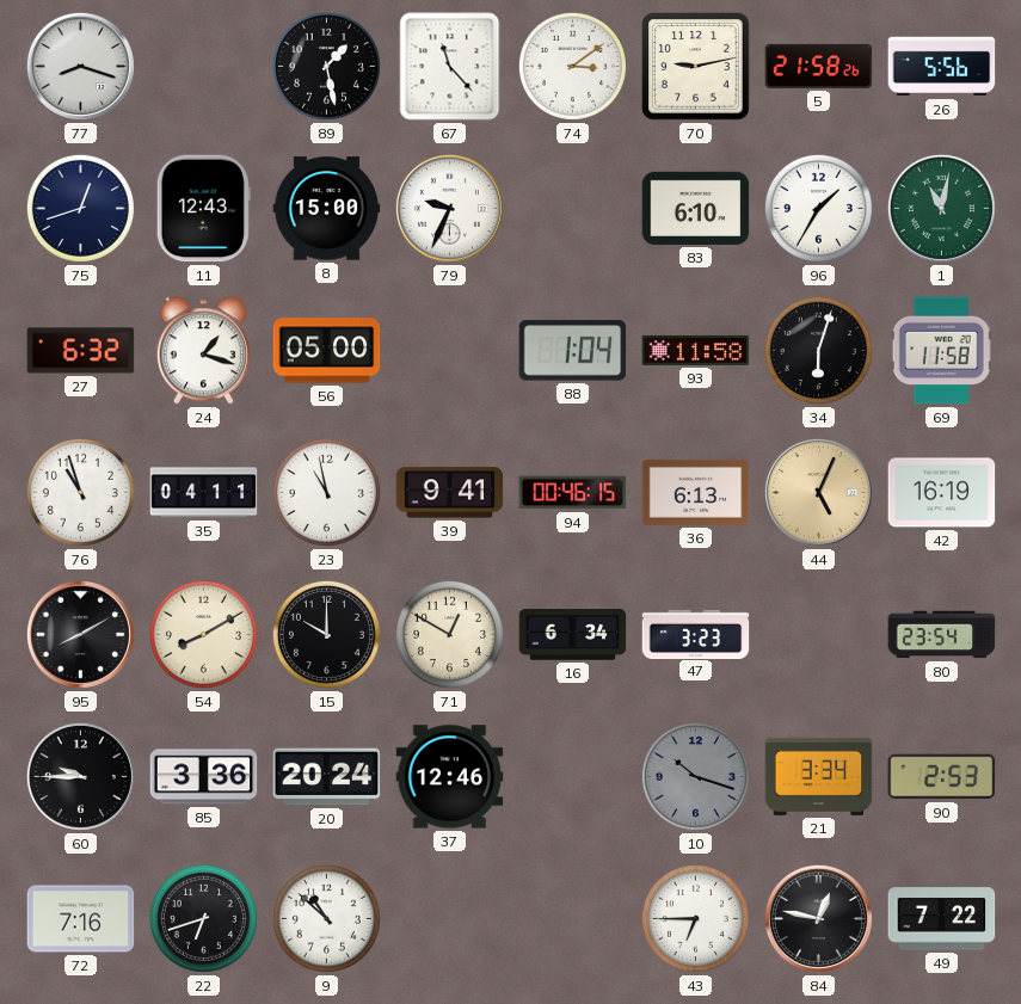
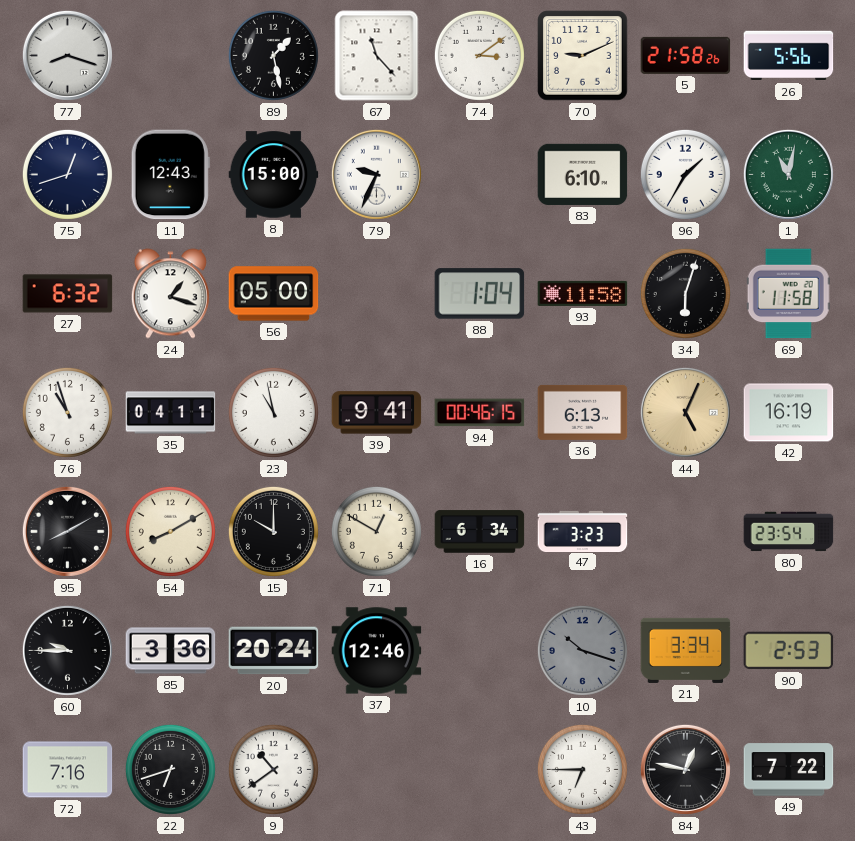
70: 9:13 -> 9:11 (583, 56)
9: 10:52 -> 10:39 (273, 769)
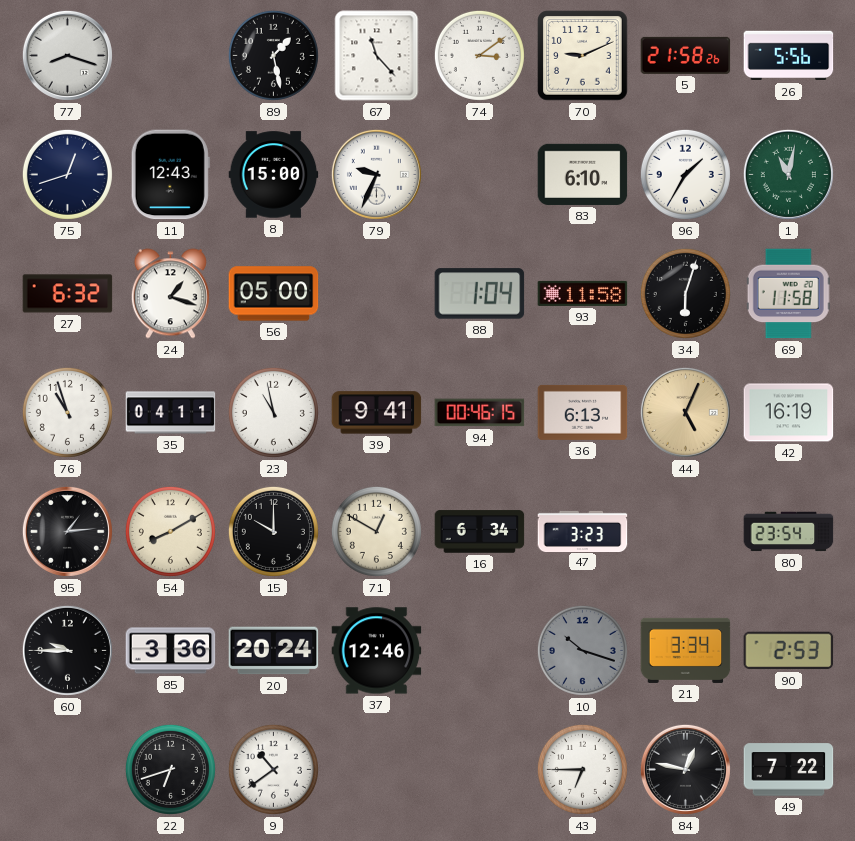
95: 8:10 -> 1:14 (67, 531)
72: 7:16 -> none (68, 770)
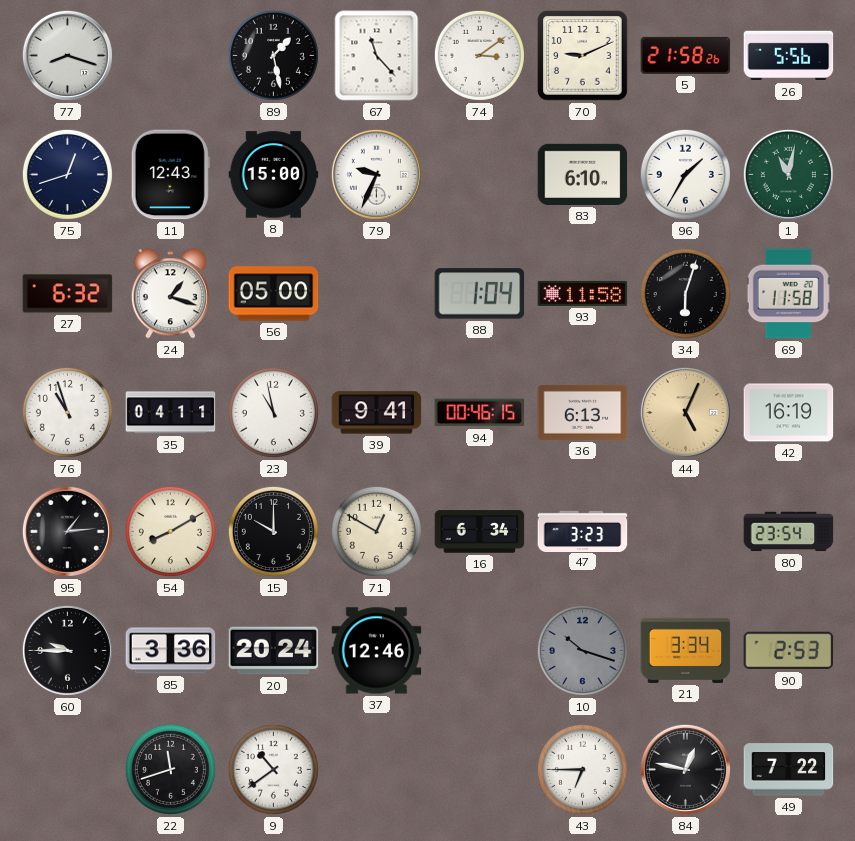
22: 6:42 -> 11:42 (170, 769)
